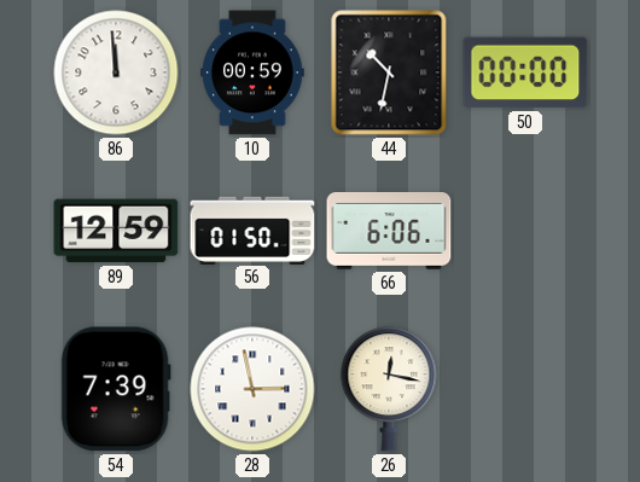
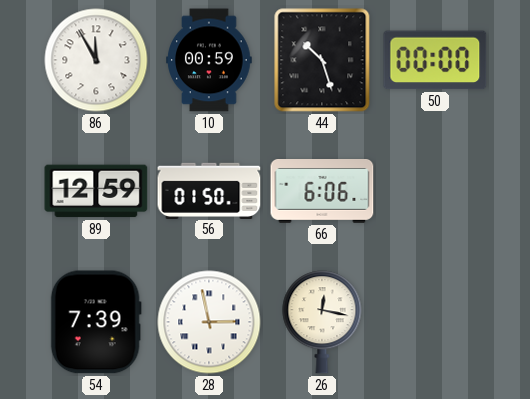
86: 11:59 -> 11:55 (96, 60)
44: 10:32 -> 10:27 (322, 60)
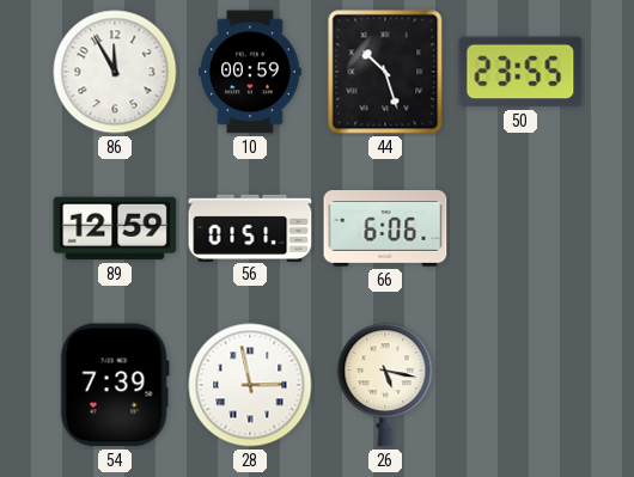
50: 00:00 -> 23:55 (520, 72)
56: 01:50 -> 01:51 (250, 227)
26: 12:17 -> 5:17 (385, 385)
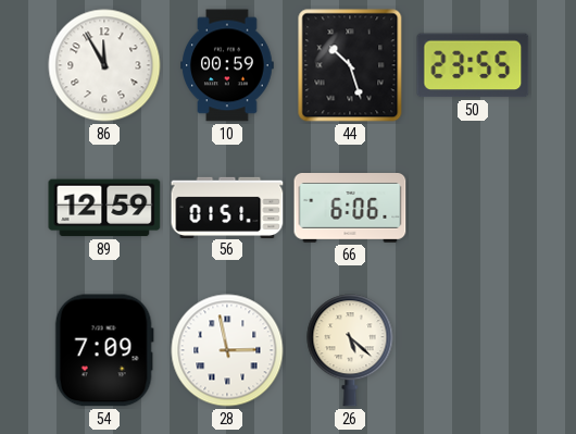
54: 7:39 -> 7:09 (104, 350)
26: 5:17 -> 5:22 (350, 350)
